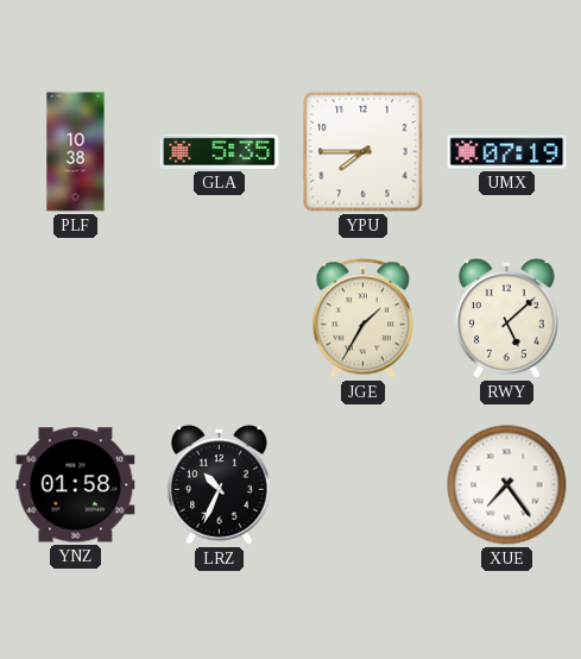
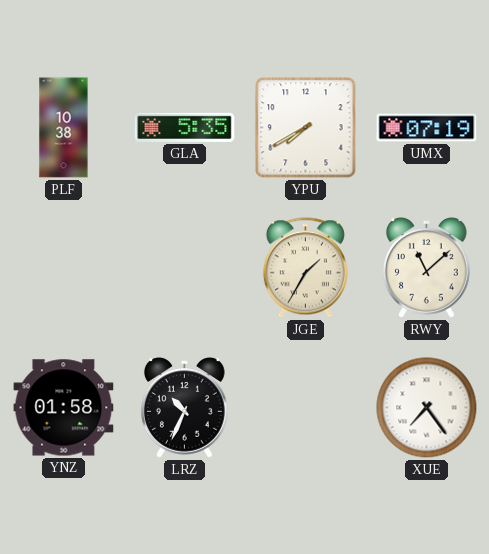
YPU: 7:45 -> 7:40 (306, 128)
RWY: 5:08 -> 11:08 (426, 268)
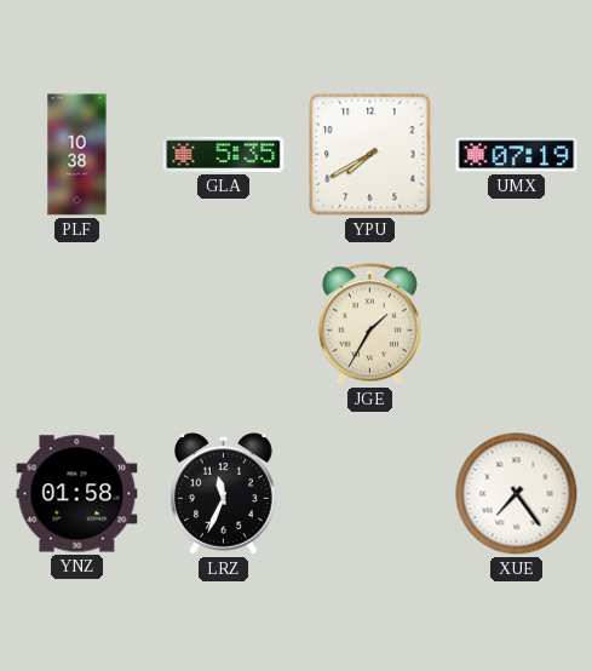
RWY: 11:08 -> none (426, 268)
LRZ: 10:34 -> 11:34 (223, 494)
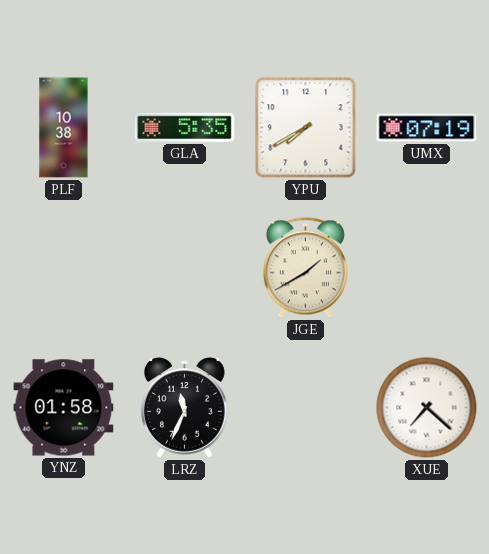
JGE: 1:35 -> 1:40 (305, 268)
XUE: 7:24 -> 7:22 (427, 408)
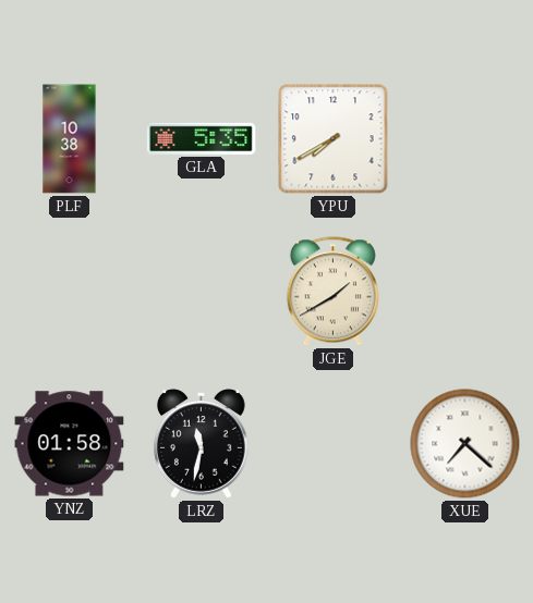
UMX: 07:19 -> none (427, 128)
LRZ: 11:34 -> 11:32 (201, 444)
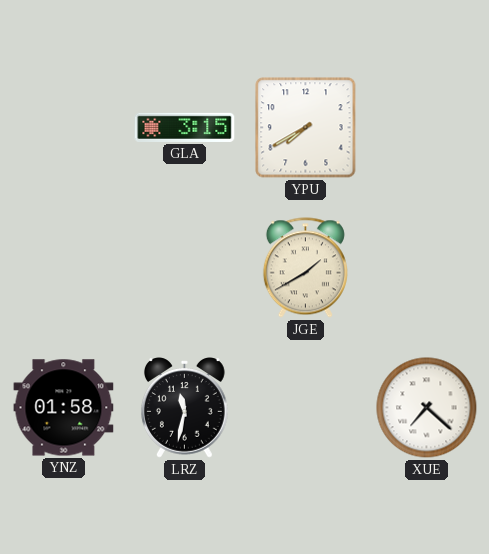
PLF: 10:38 -> none (70, 139)
GLA: 5:35 -> 3:15 (185, 127)
